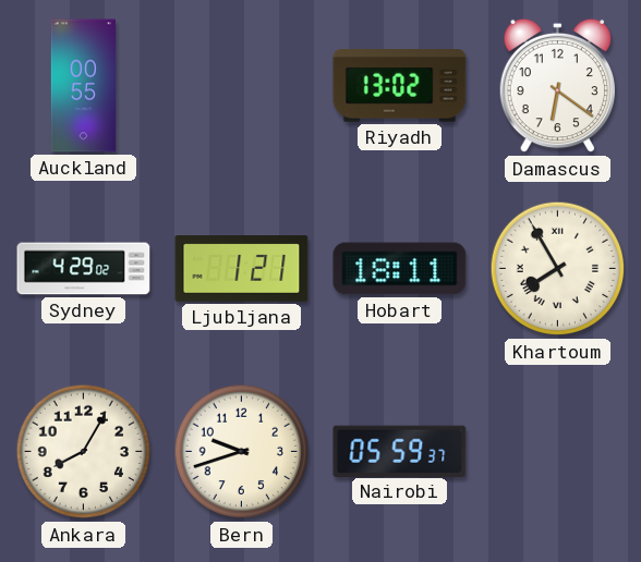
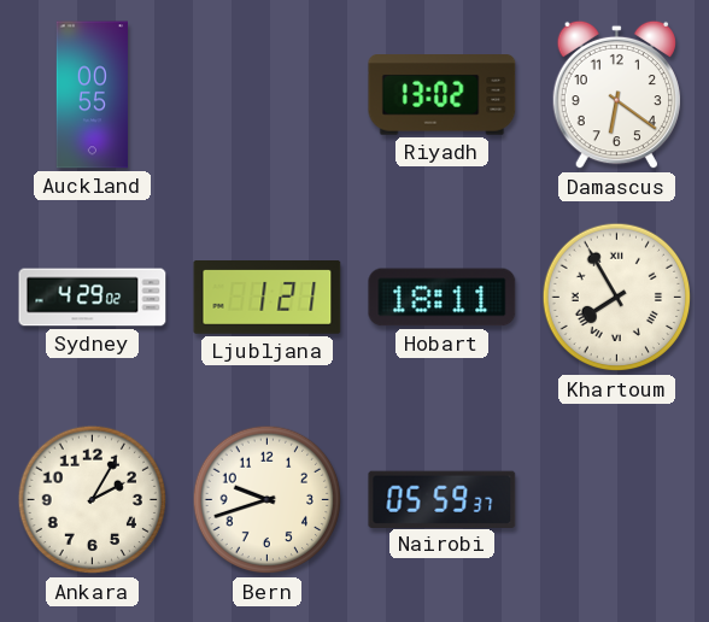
Ankara: 8:05 -> 2:05 (93, 500)
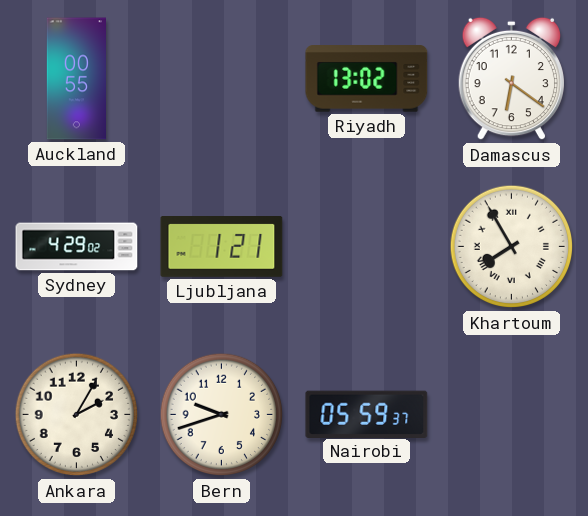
Hobart: 18:11 -> none (443, 298)
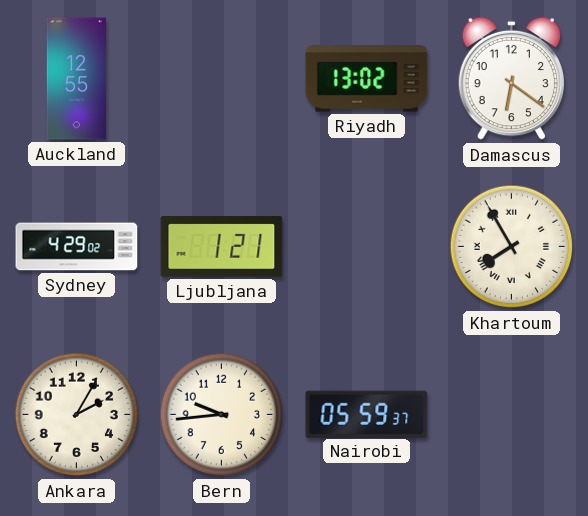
Auckland: 00:55 -> 12:55 (76, 79)
Bern: 9:42 -> 9:44 (222, 415)
